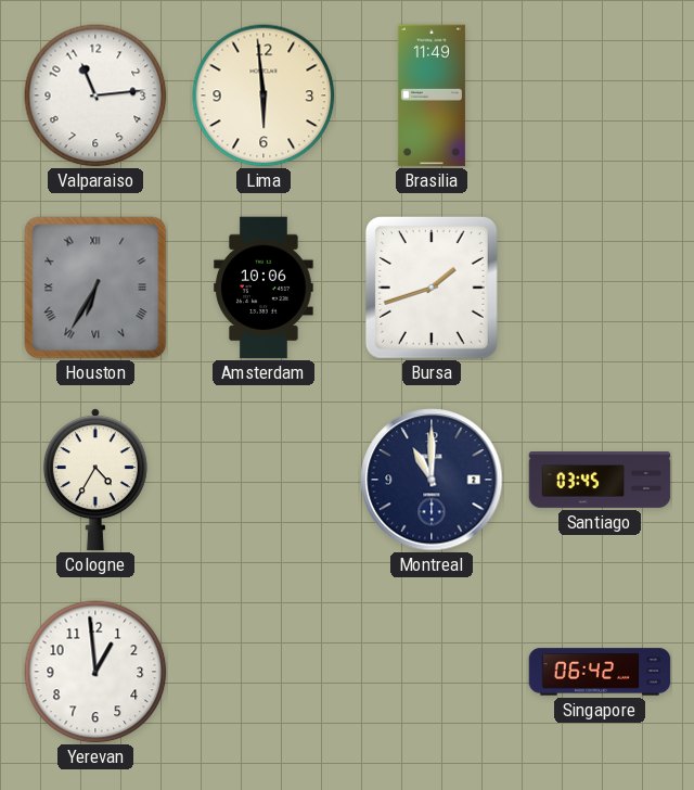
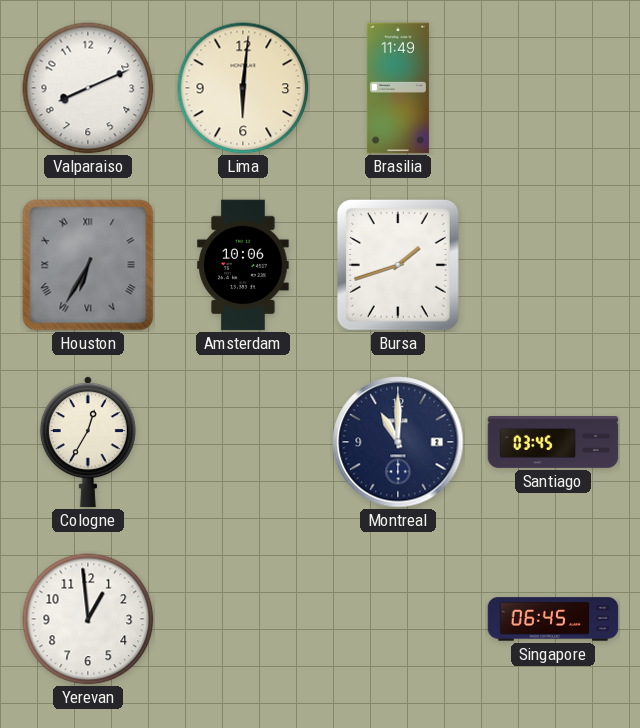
Valparaiso: 11:14 -> 8:11 (88, 88)
Lima: 5:59 -> 6:01 (243, 88)
Cologne: 4:35 -> 12:35 (88, 442)
Singapore: 06:42 -> 06:45 (553, 619)
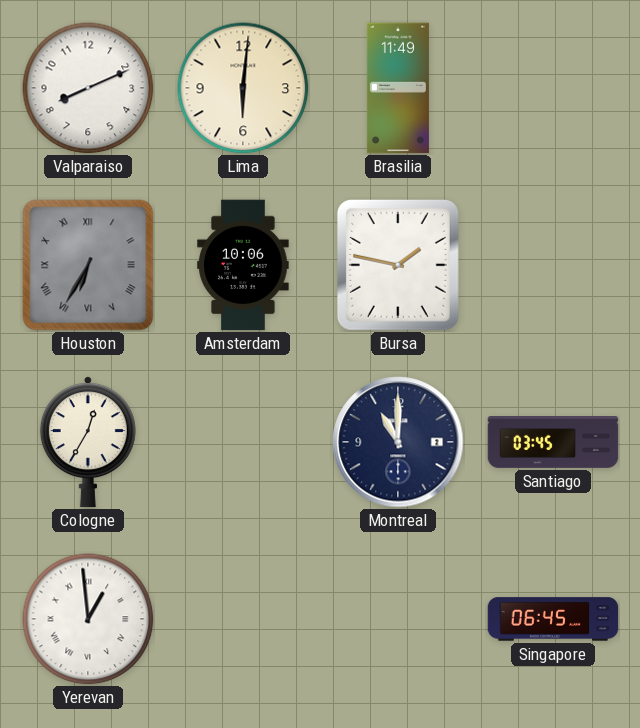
Bursa: 1:42 -> 1:47 (398, 265)
Yerevan numerals: Arabic -> Roman (88, 619)
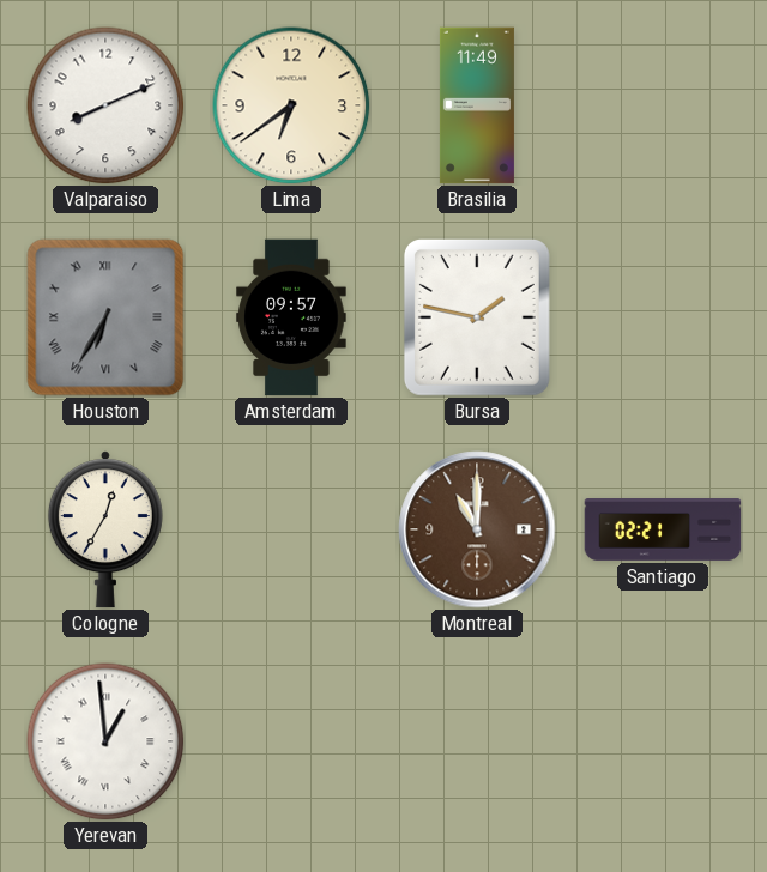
Lima: 6:01 -> 6:39 (291, 105)
Amsterdam: 10:06 -> 09:57 (291, 317)
Montreal dial: navy -> brown (477, 529)
Santiago: 03:45 -> 02:21 (663, 531)
Singapore: 06:45 -> none (553, 619)
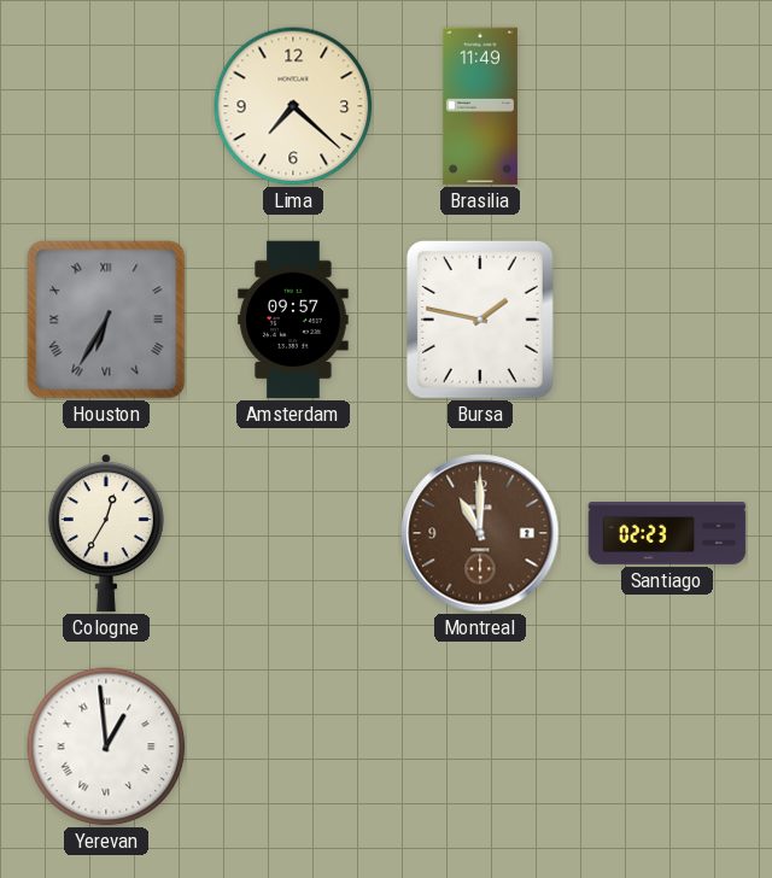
Valparaiso: 8:11 -> none (105, 105)
Lima: 6:39 -> 7:22 (293, 106)
Santiago: 02:21 -> 02:23 (667, 534)
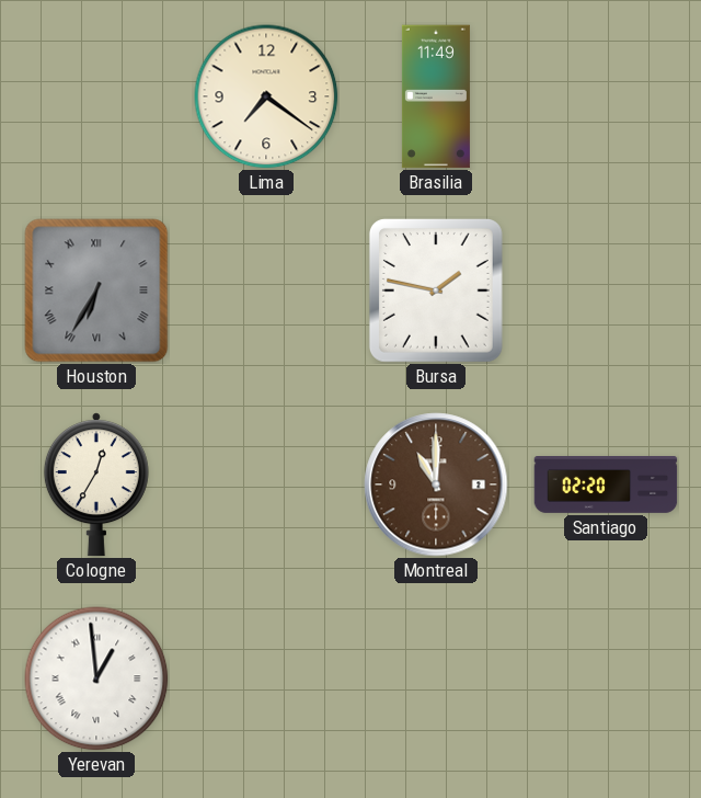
Lima: 7:22 -> 7:21 (266, 96)
Amsterdam: 09:57 -> none (293, 320)
Santiago: 02:23 -> 02:20 (606, 486)
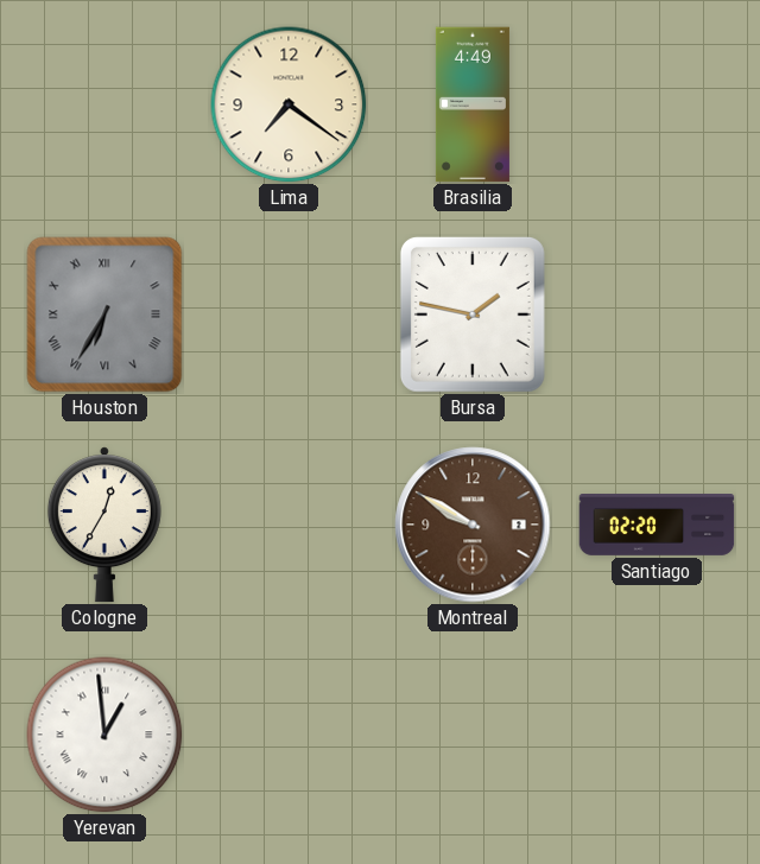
Brasilia: 11:49 -> 4:49 (473, 104)
Montreal: 11:00 -> 9:50 (473, 525)
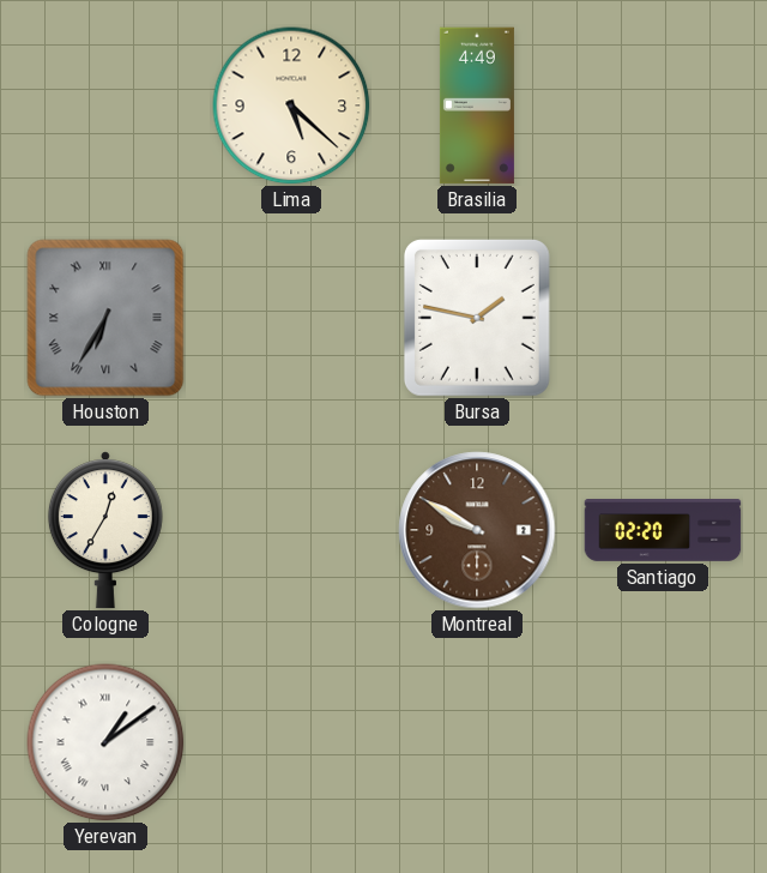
Lima: 7:21 -> 5:22 (291, 106)
Yerevan: 12:59 -> 1:09 (105, 742)
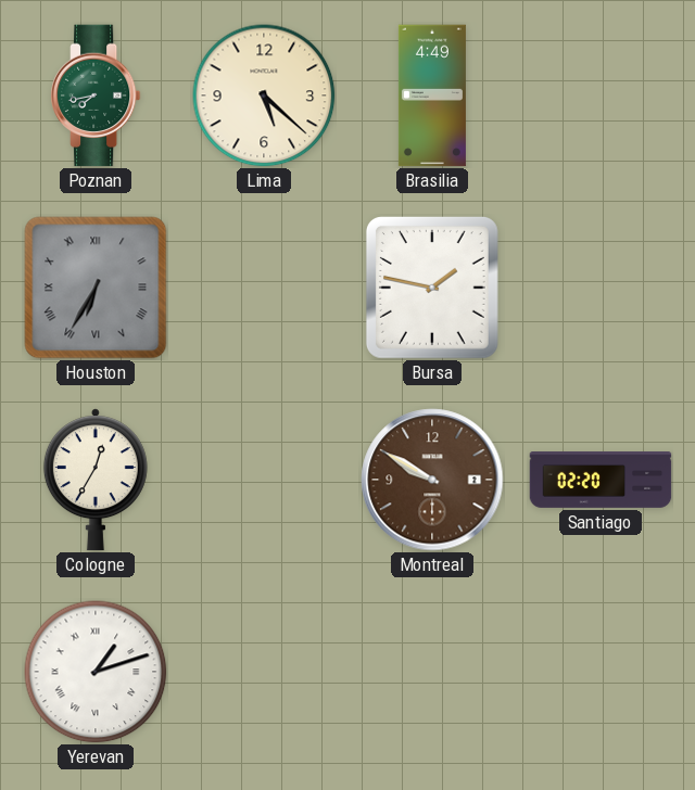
Poznan: none -> 7:43 (96, 95)
Yerevan: 1:09 -> 1:12 (96, 672)
